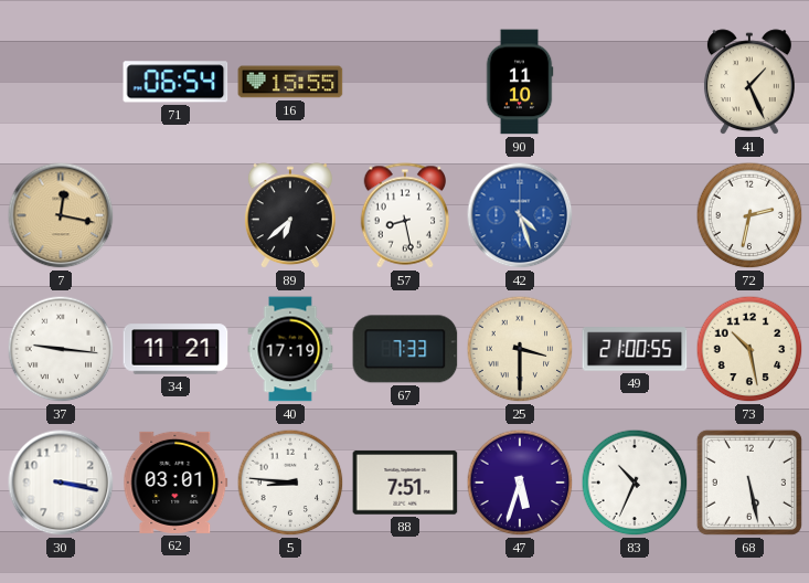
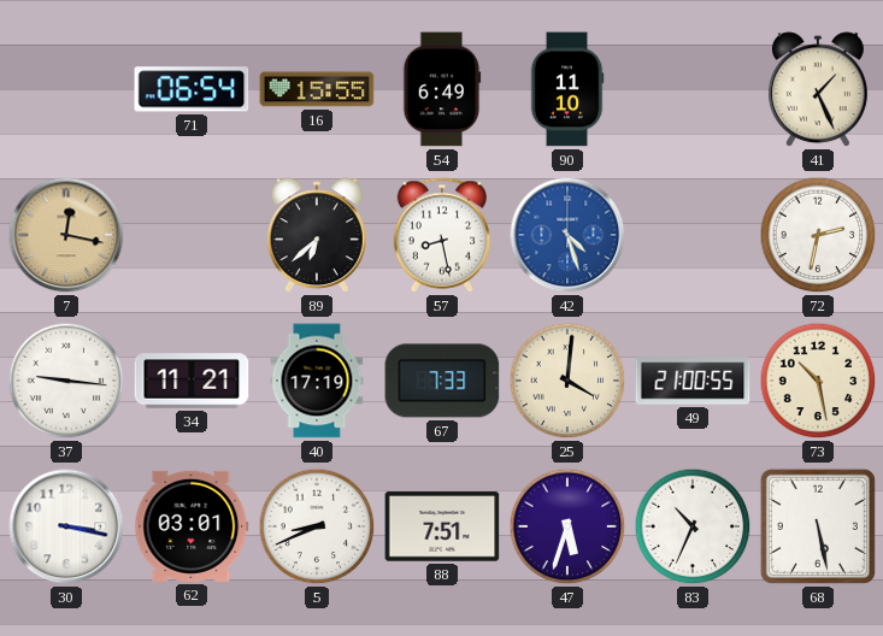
54: none -> 6:49 (442, 89)
25: 3:30 -> 4:01 (567, 381)
5: 8:46 -> 8:41 (317, 526)
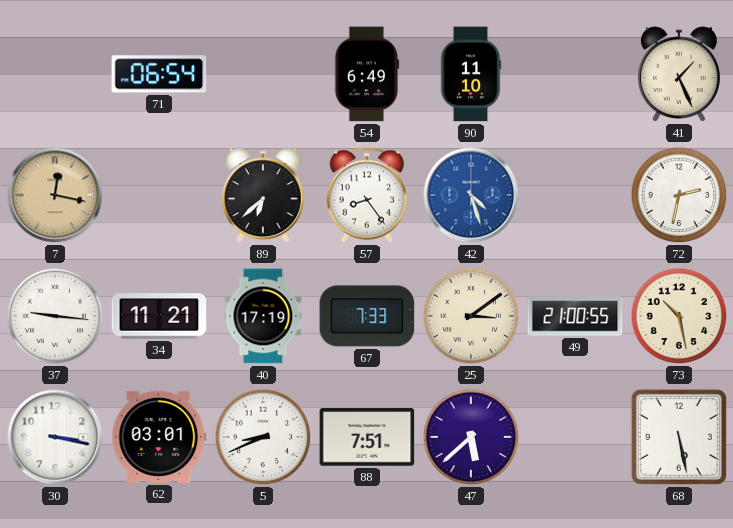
16: 15:55 -> none (317, 89)
57: 8:28 -> 8:24 (367, 195)
25: 4:01 -> 3:09 (471, 316)
47: 5:33 -> 5:38 (471, 437)
83: 10:34 -> none (693, 526)
